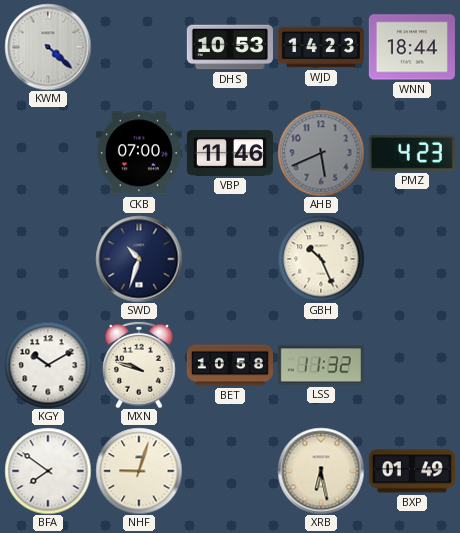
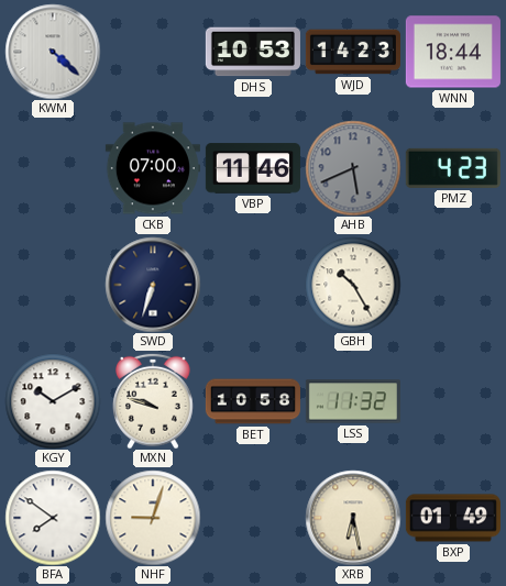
SWD: 10:33 -> 6:33 (153, 285)
GBH: 10:26 -> 10:25 (353, 285)
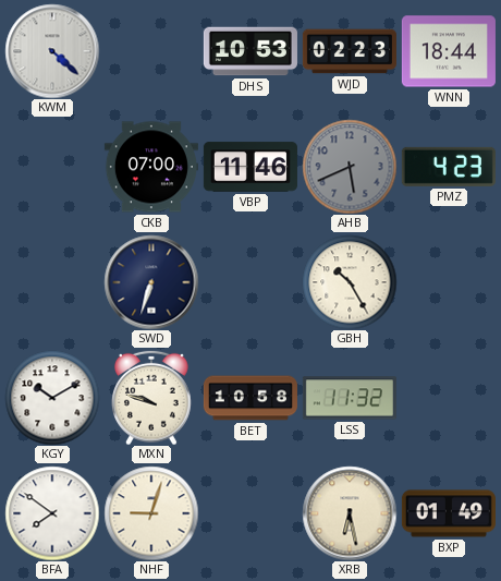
WJD: 14:23 -> 02:23 (350, 51)
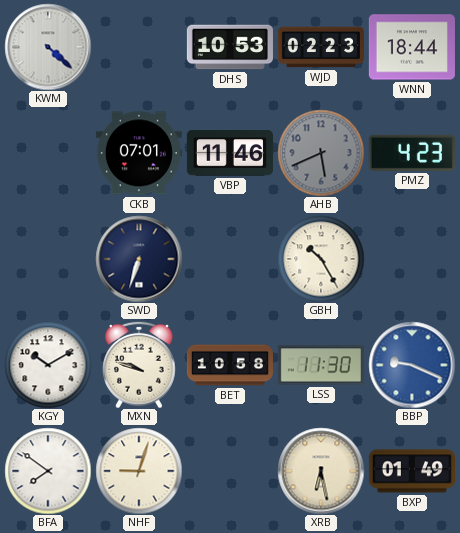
CKB: 07:00 -> 07:01 (139, 153)
LSS: 11:32 -> 11:30 (321, 365)
BBP: none -> 9:19 (412, 365)
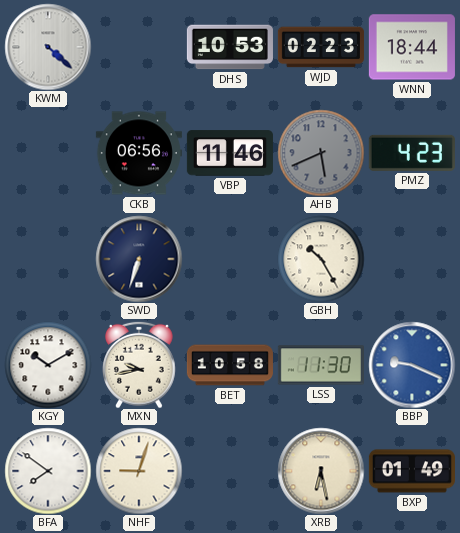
CKB: 07:01 -> 06:56 (139, 153)
MXN: 9:48 -> 9:43 (139, 365)
